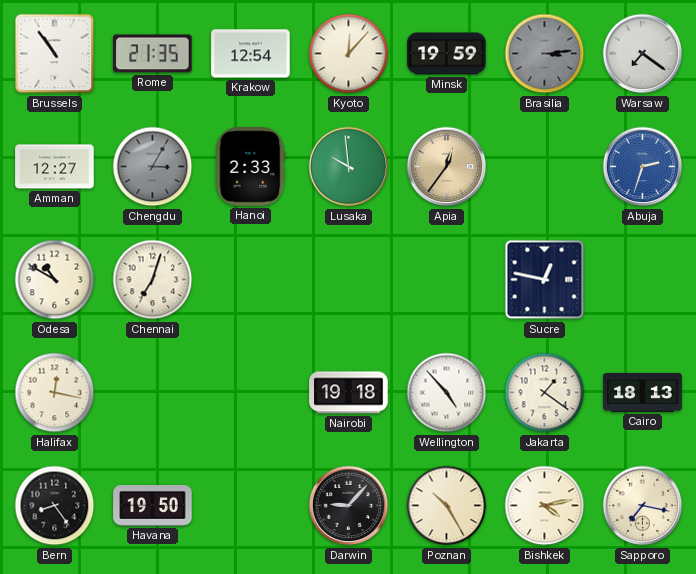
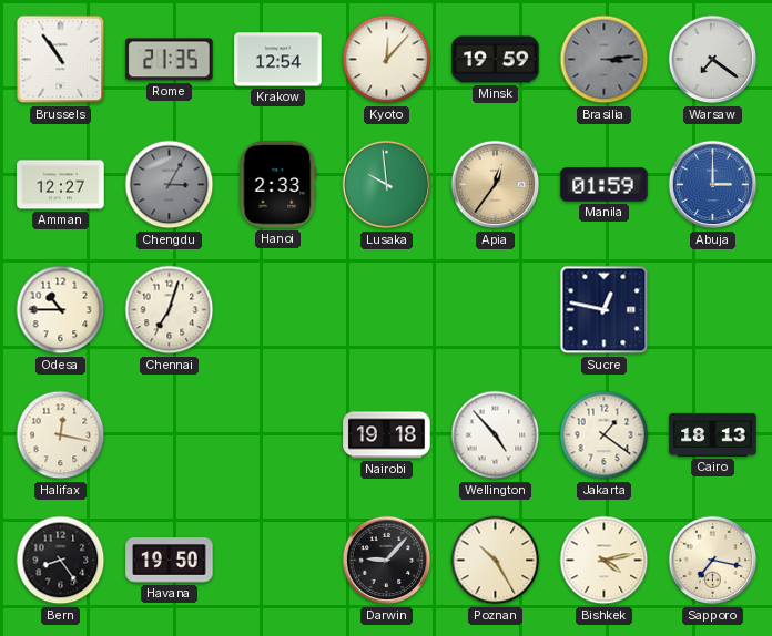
Manila: none -> 01:59 (605, 185)
Abuja: 2:33 -> 3:00 (713, 185)
Odesa: 10:50 -> 10:45 (61, 310)
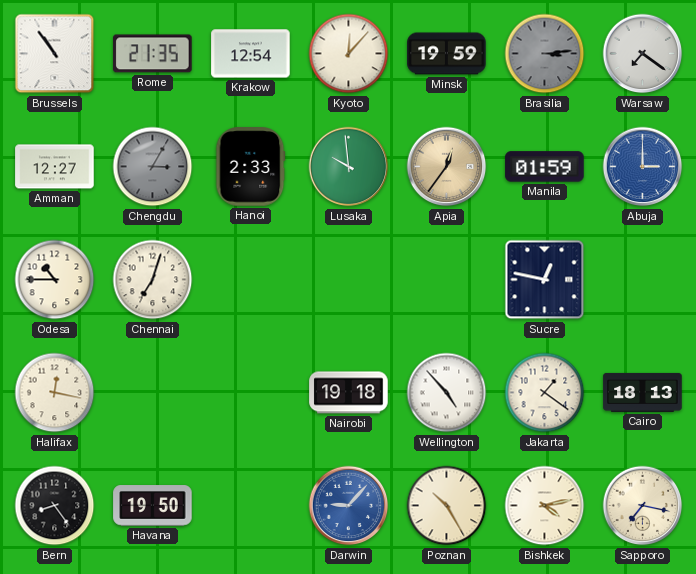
Darwin dial: black -> blue (349, 506)
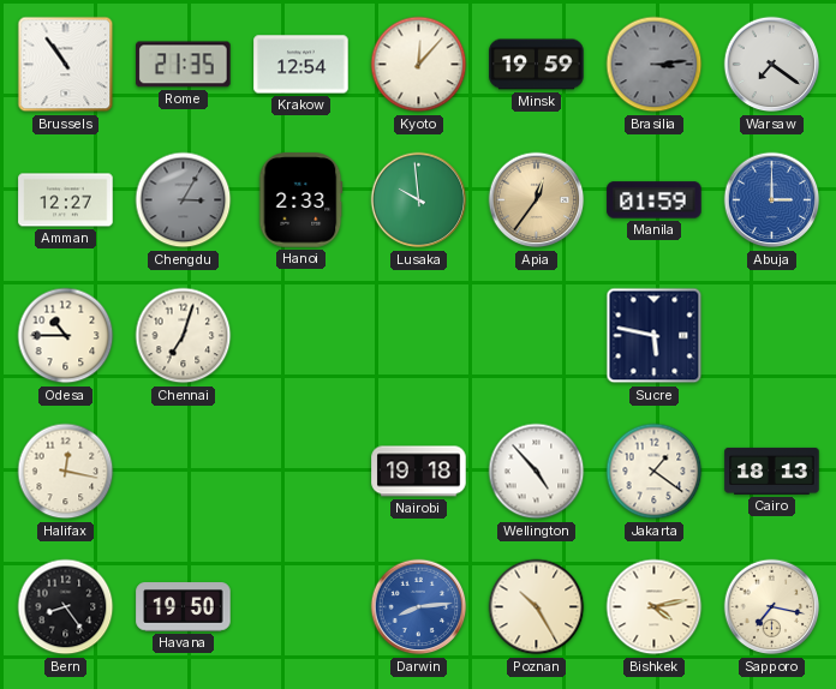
Sucre: 12:47 -> 5:47 (655, 336)
Darwin: 9:07 -> 8:14 (419, 607)
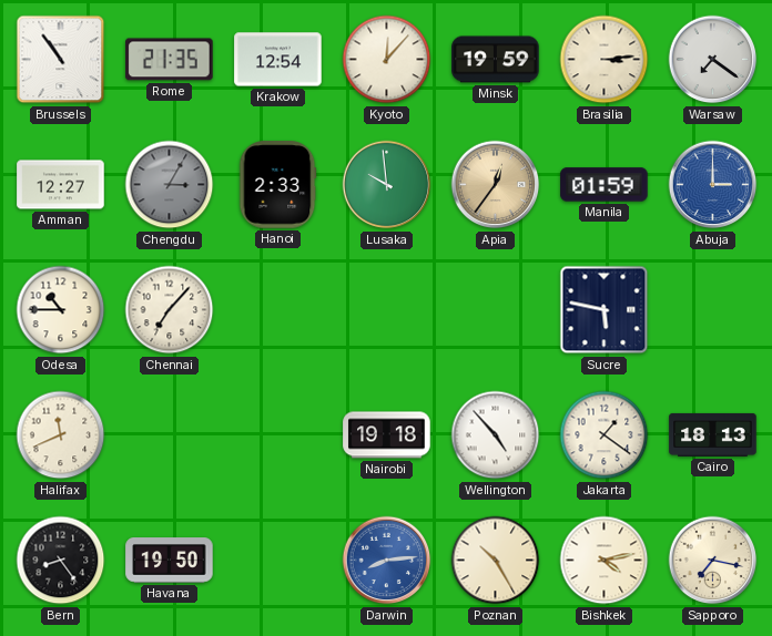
Brasilia dial: grey -> cream (605, 60)
Chennai: 7:03 -> 7:07 (170, 310)
Halifax: 12:17 -> 11:41 (61, 435)
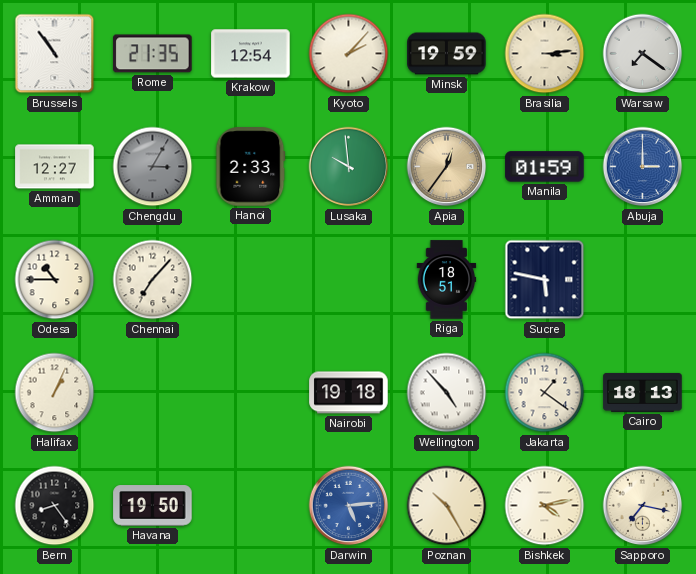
Kyoto: 12:07 -> 2:07 (349, 54)
Riga: none -> 18:51 (447, 280)
Halifax: 11:41 -> 1:04 (55, 393)
Darwin: 8:14 -> 5:14 (349, 506)
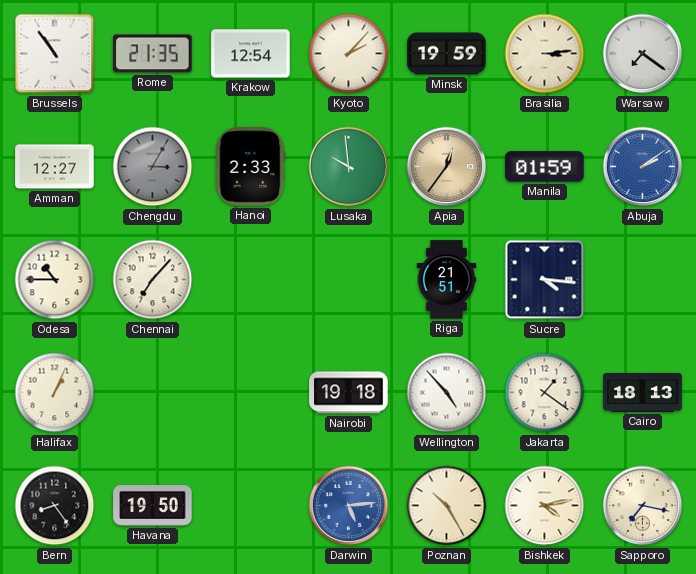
Abuja: 3:00 -> 2:09 (643, 167)
Riga: 18:51 -> 21:51 (447, 280)
Sucre: 5:47 -> 4:16 (545, 280)
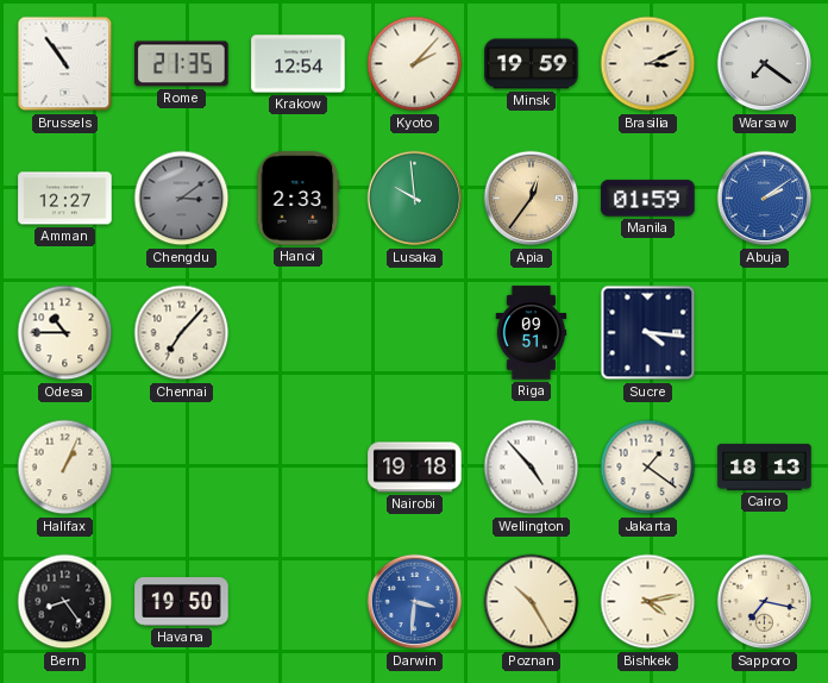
Brasilia: 3:14 -> 3:11 (648, 64)
Chengdu: 3:05 -> 3:09 (182, 199)
Riga: 21:51 -> 09:51 (532, 333)
Darwin: 5:14 -> 3:31 (415, 602)
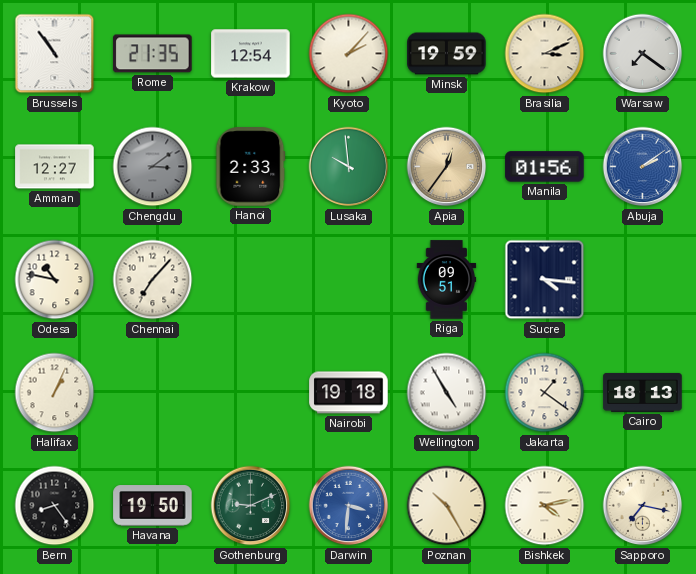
Manila: 01:59 -> 01:56 (545, 167)
Odesa: 10:45 -> 10:47 (55, 280)
Wellington: 4:53 -> 4:55 (447, 393)
Gothenburg: none -> 9:11 (251, 506)
